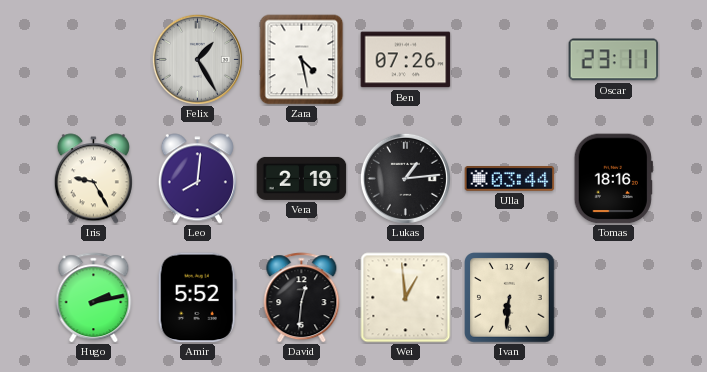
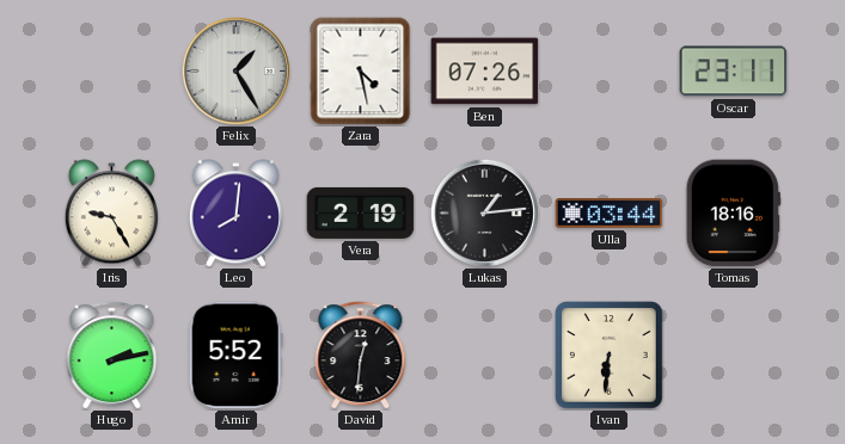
Wei: 12:59 -> none (406, 298)
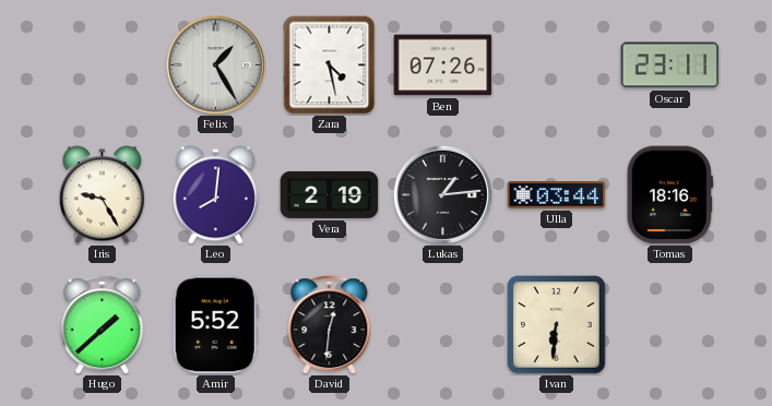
Hugo: 2:13 -> 1:38 (103, 325)
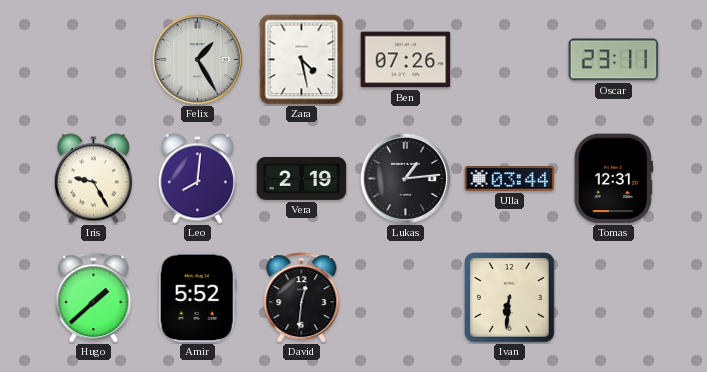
Tomas: 18:16 -> 12:31 (613, 179)
